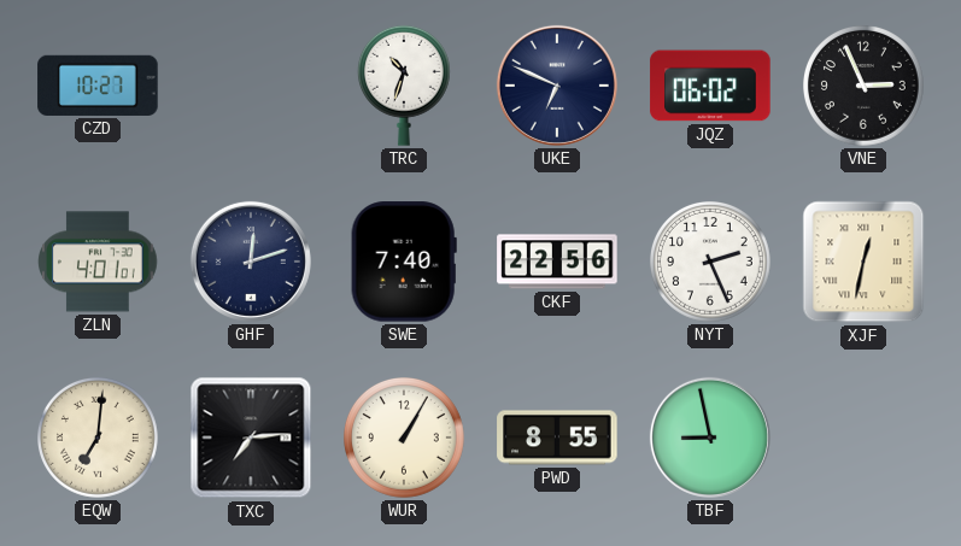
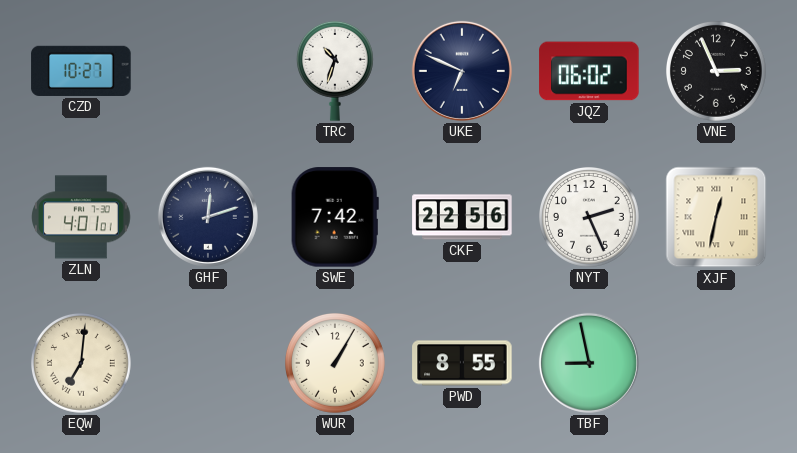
SWE: 7:40 -> 7:42 (335, 217)
TXC: 7:14 -> none (251, 438)
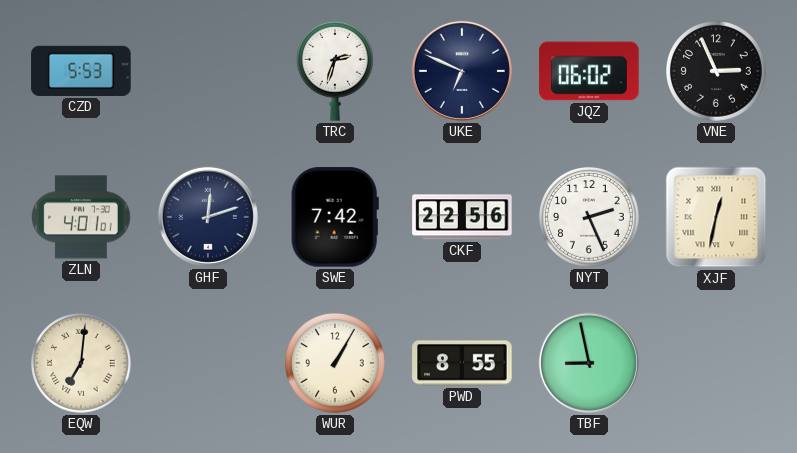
CZD: 10:27 -> 5:53 (81, 71)
TRC: 10:33 -> 2:33 (335, 71)
